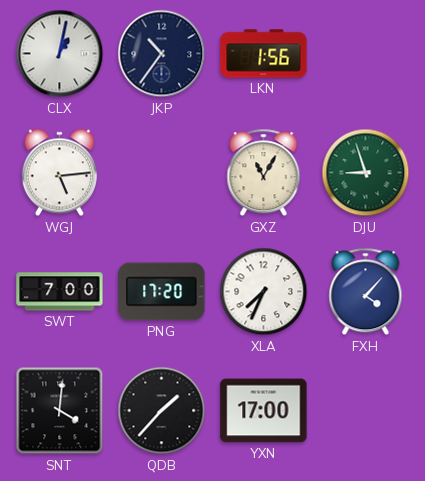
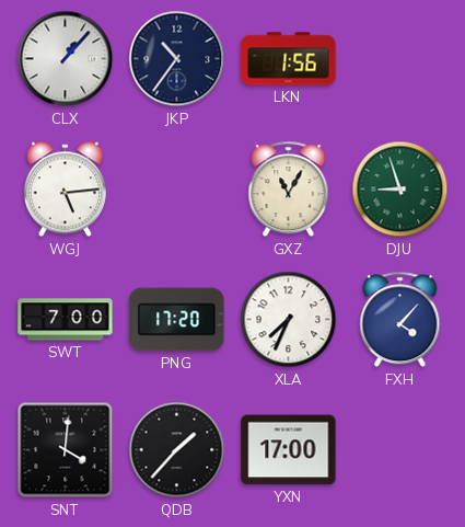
CLX: 1:02 -> 1:07 (66, 59)
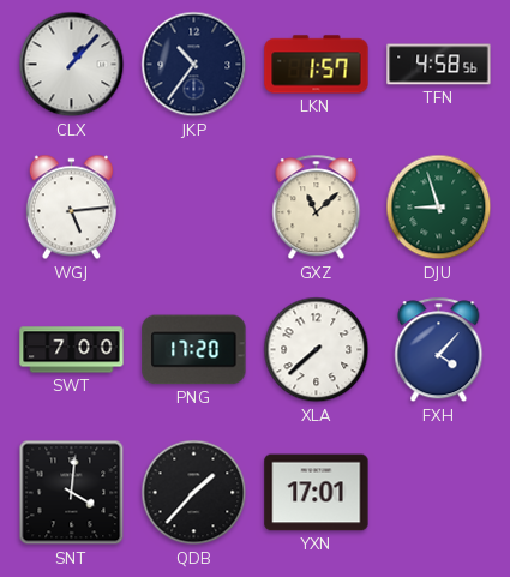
LKN: 1:56 -> 1:57 (317, 65)
TFN: none -> 4:58 (439, 65)
GXZ: 11:05 -> 11:08 (317, 208)
XLA: 7:34 -> 7:38 (317, 350)
YXN: 17:00 -> 17:01 (317, 493)
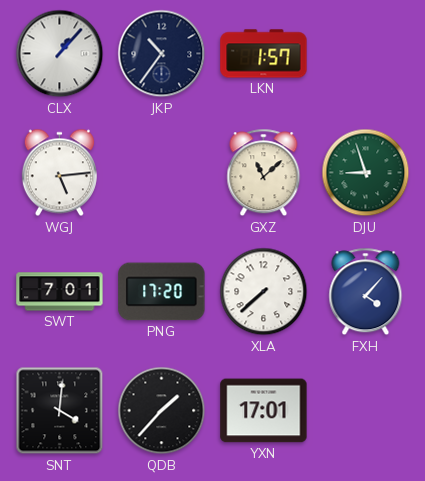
TFN: 4:58 -> none (439, 65)
SWT: 7:00 -> 7:01 (60, 292)
